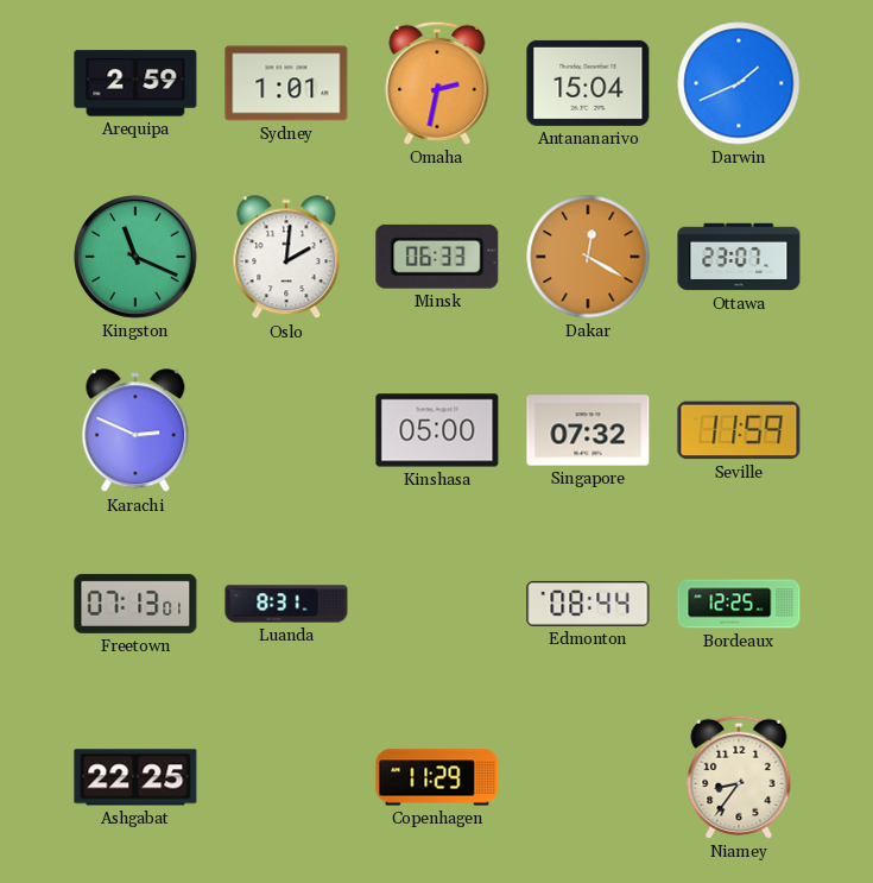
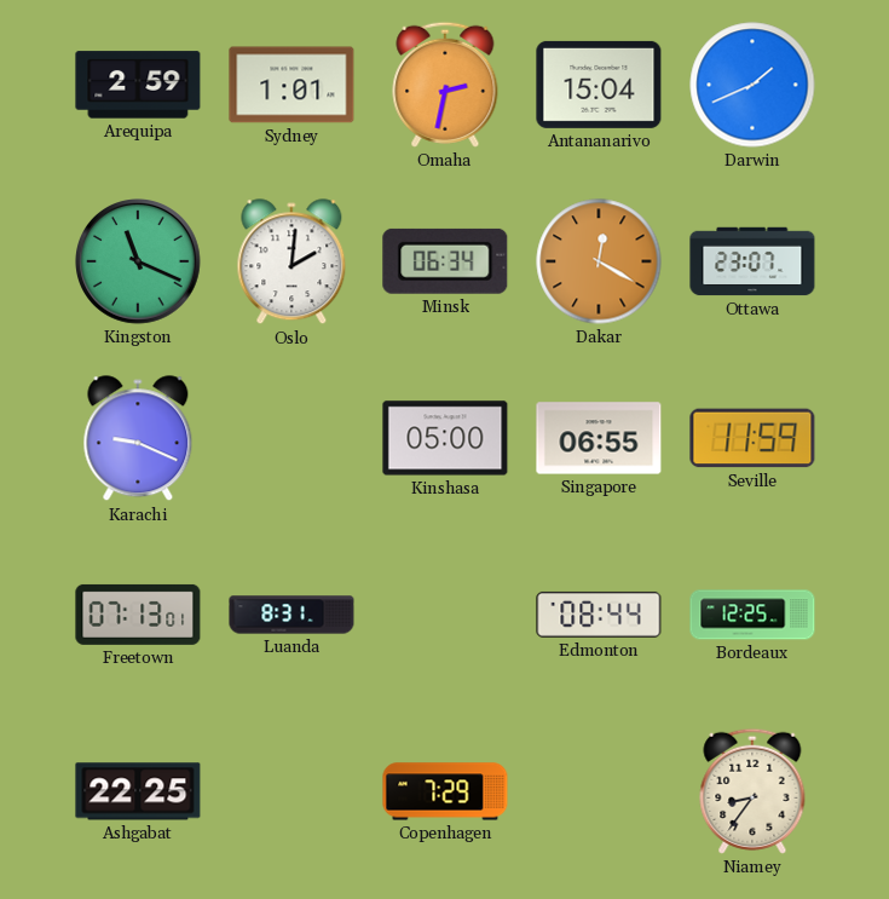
Minsk: 06:33 -> 06:34 (445, 261)
Karachi: 2:49 -> 9:19 (138, 439)
Singapore: 07:32 -> 06:55 (599, 438)
Copenhagen: 11:29 -> 7:29 (445, 791)
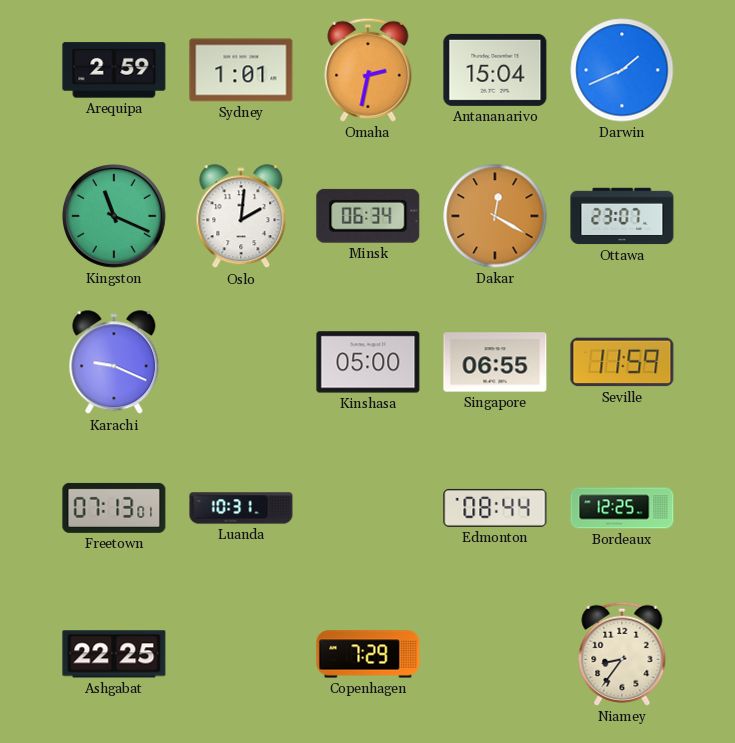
Luanda: 8:31 -> 10:31 (241, 508)
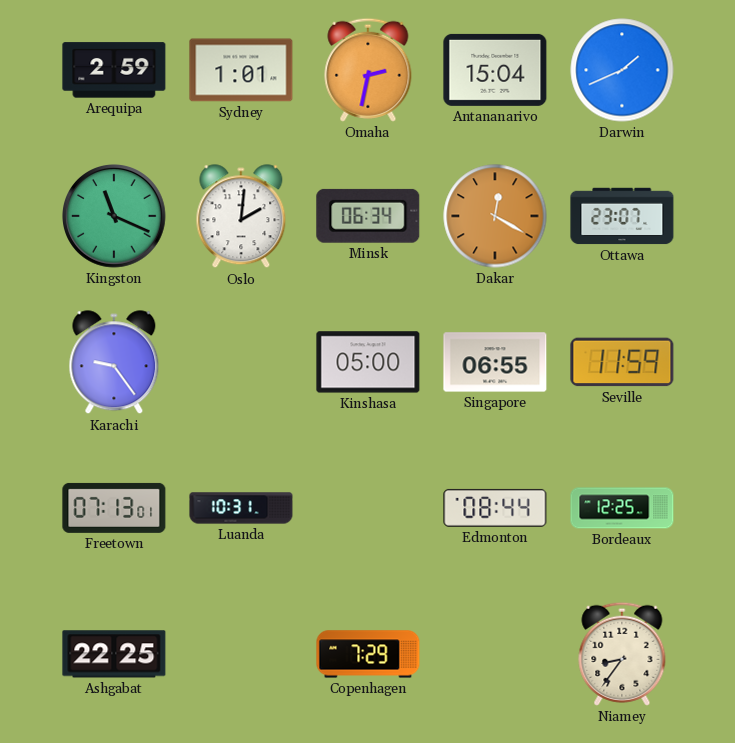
Karachi: 9:19 -> 9:24 (114, 363)
